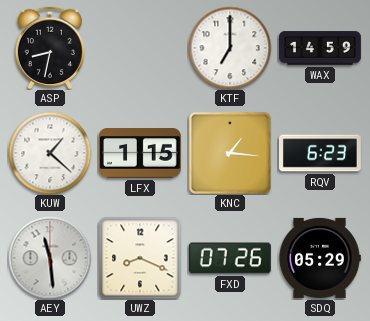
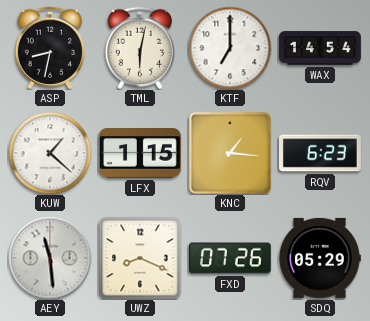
TML: none -> 6:02 (139, 48)
WAX: 14:59 -> 14:54 (321, 48)
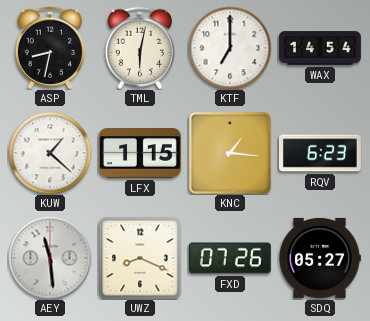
SDQ: 05:29 -> 05:27 (320, 258)
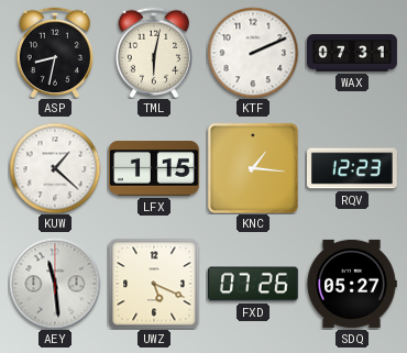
KTF: 7:00 -> 2:11 (253, 53)
WAX: 14:54 -> 07:31 (353, 53)
RQV: 6:23 -> 12:23 (353, 168)
UWZ: 8:19 -> 5:19 (154, 284)
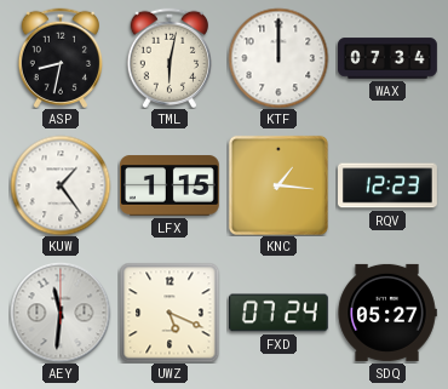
KTF: 2:11 -> 12:00 (278, 58)
WAX: 07:31 -> 07:34 (389, 58)
KUW: 1:22 -> 1:24 (61, 185)
AEY: 11:29 -> 11:31 (61, 313)
FXD: 07:26 -> 07:24 (278, 313)
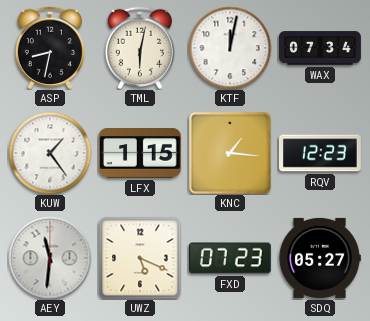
KTF: 12:00 -> 12:02 (230, 48)
FXD: 07:24 -> 07:23 (230, 258)
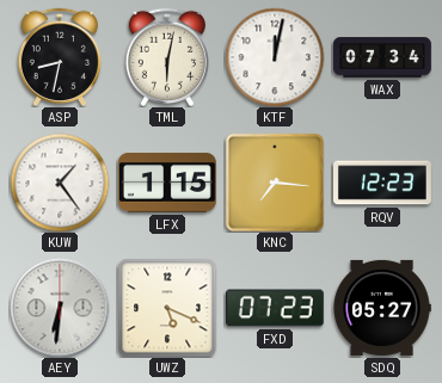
KNC: 1:16 -> 7:16 (275, 183)
AEY: 11:31 -> 6:31 (60, 308)
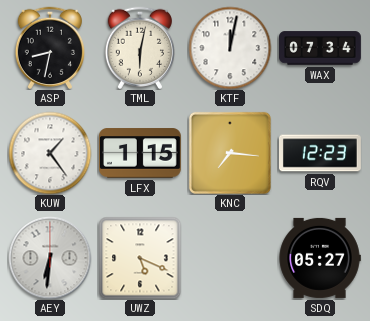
FXD: 07:23 -> none (275, 308)
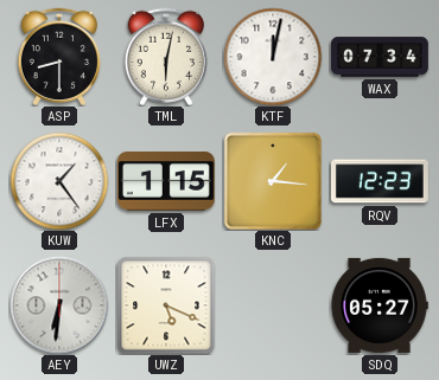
ASP: 8:32 -> 8:30 (58, 57)
KNC: 7:16 -> 1:16 (273, 181)
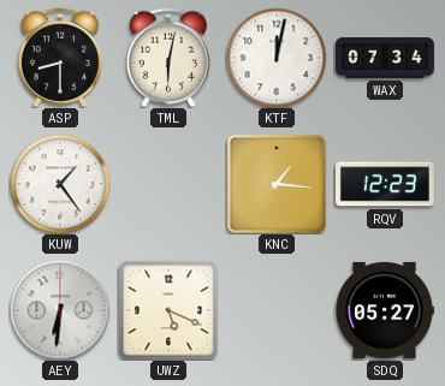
LFX: 1:15 -> none (166, 181)
